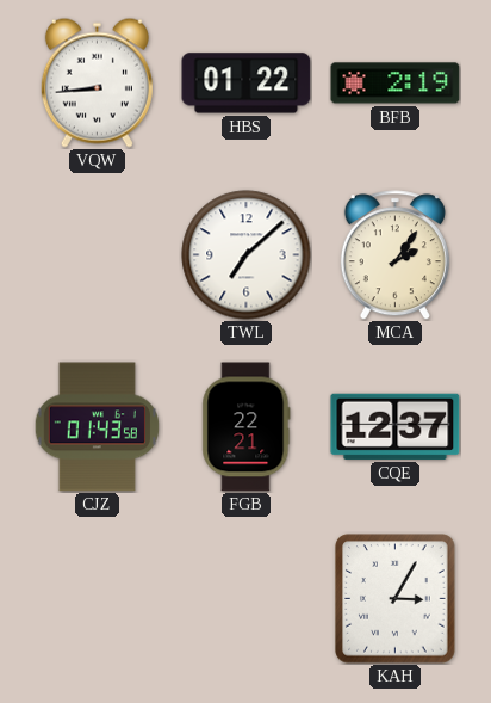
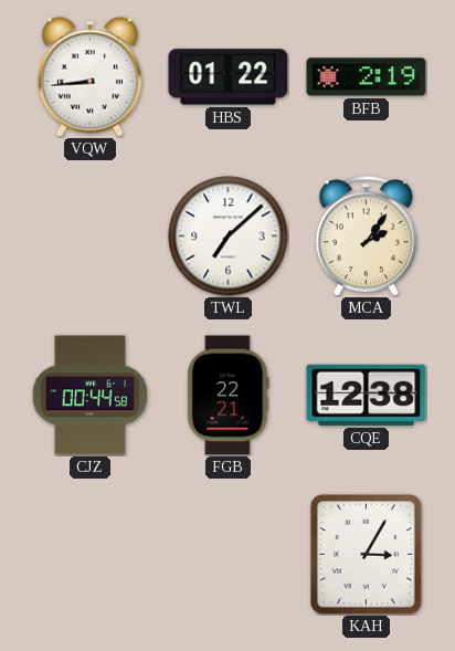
CJZ: 01:43 -> 00:44 (89, 396)
CQE: 12:37 -> 12:38 (367, 395)
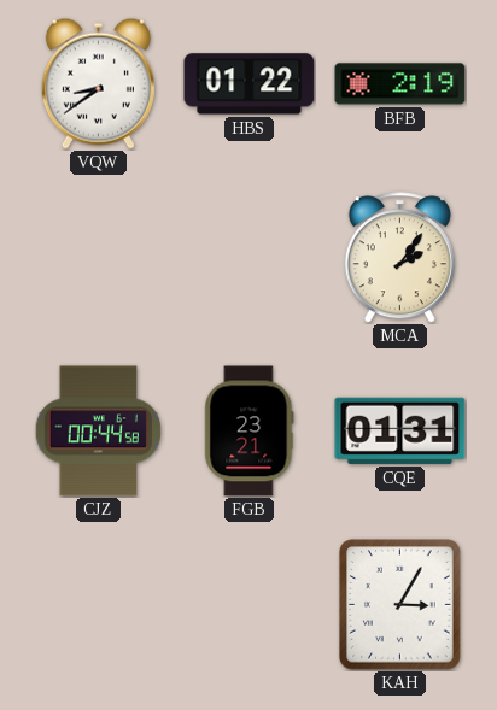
VQW: 8:44 -> 8:39 (98, 83)
TWL: 7:08 -> none (229, 237)
FGB: 22:21 -> 23:21 (250, 432)
CQE: 12:38 -> 01:31 (400, 430)
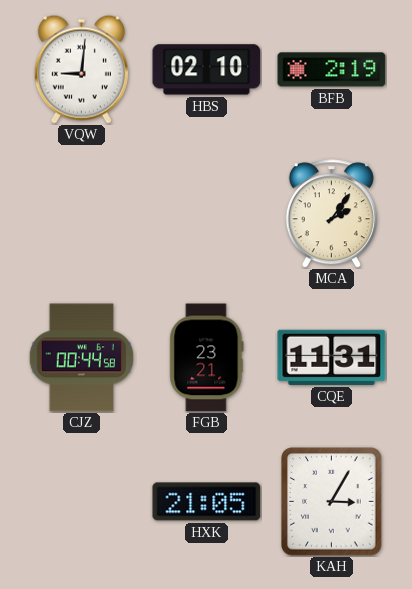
VQW: 8:39 -> 9:01 (81, 69)
HBS: 01:22 -> 02:10 (207, 70)
CQE: 01:31 -> 11:31 (332, 357)
HXK: none -> 21:05 (207, 502)
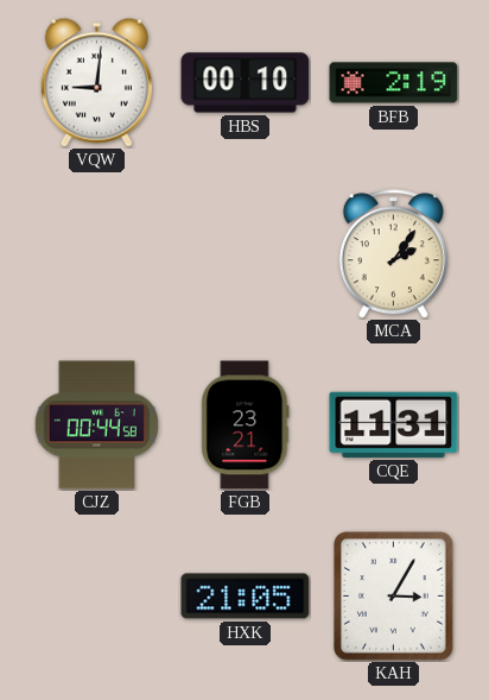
HBS: 02:10 -> 00:10 (246, 83)
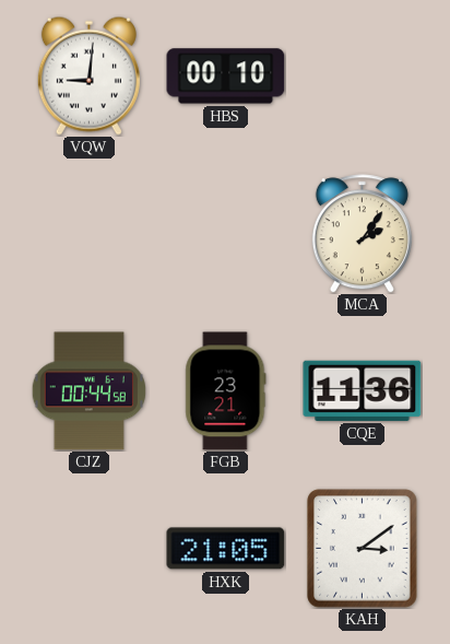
BFB: 2:19 -> none (394, 83)
CQE: 11:31 -> 11:36 (363, 390)
KAH: 3:05 -> 3:09 (363, 549)
